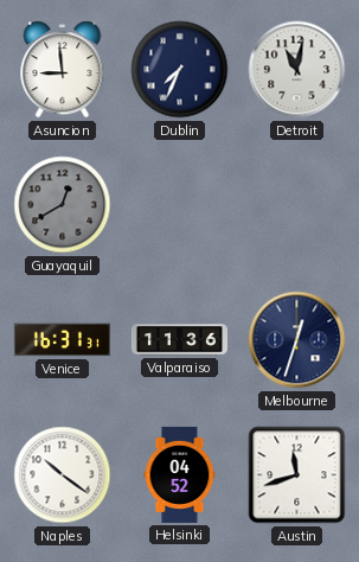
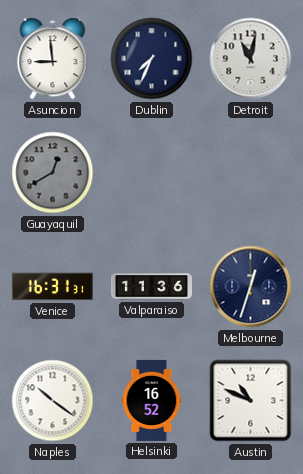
Helsinki: 04:52 -> 16:52 (152, 400)
Austin: 11:42 -> 10:49 (251, 401)
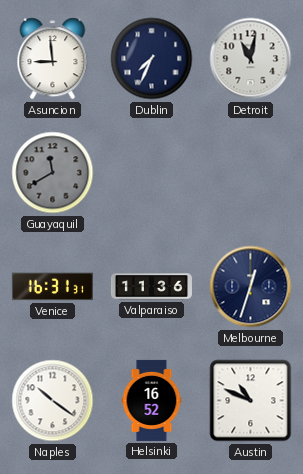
Guayaquil: 12:40 -> 11:40 (53, 173)
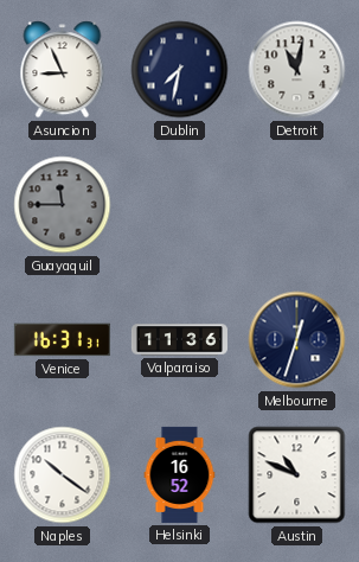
Asuncion: 8:59 -> 8:56 (63, 70)
Dublin: 7:34 -> 7:32 (180, 70)
Guayaquil: 11:40 -> 11:45 (63, 205)
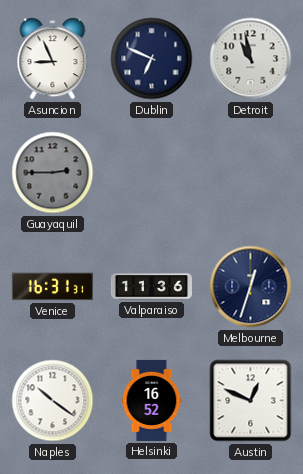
Dublin: 7:32 -> 6:49 (152, 59)
Detroit: 11:02 -> 10:58 (251, 59)
Guayaquil: 11:45 -> 2:45 (53, 173)
Austin: 10:49 -> 12:49 (251, 401)
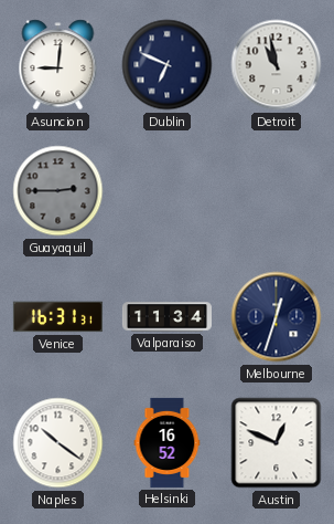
Asuncion: 8:56 -> 9:01 (58, 65)
Valparaiso: 11:36 -> 11:34 (166, 317)
